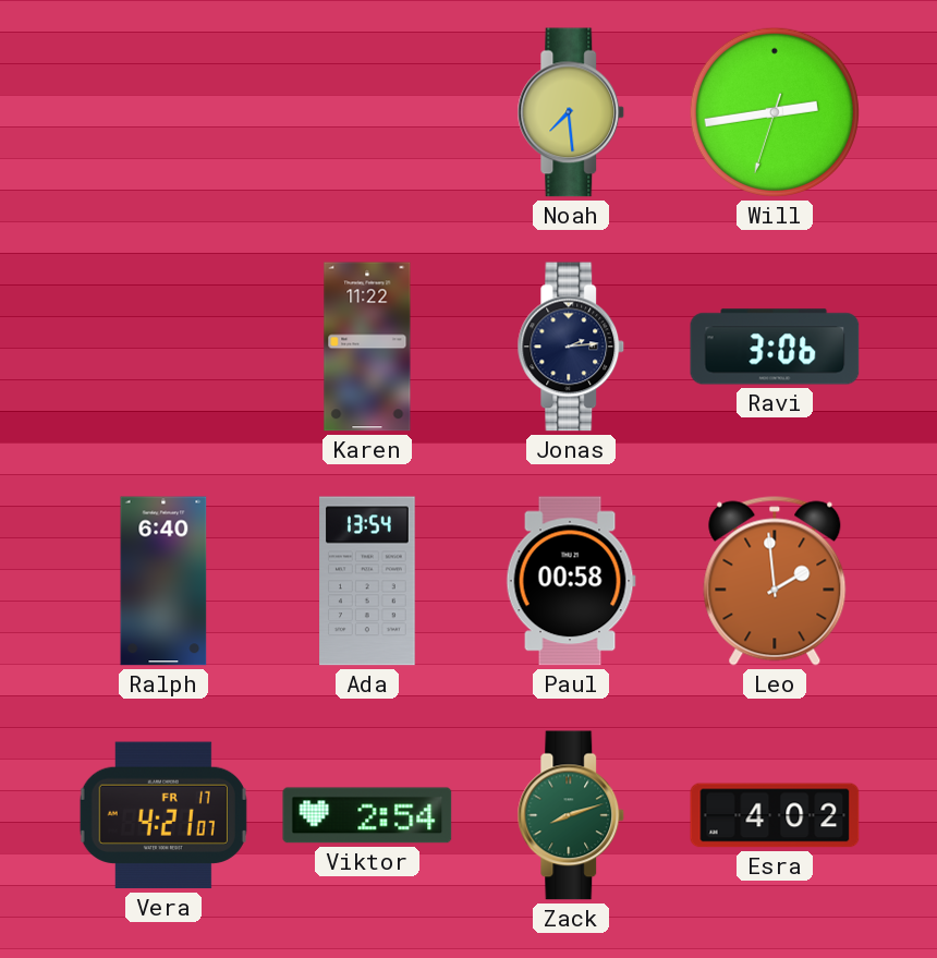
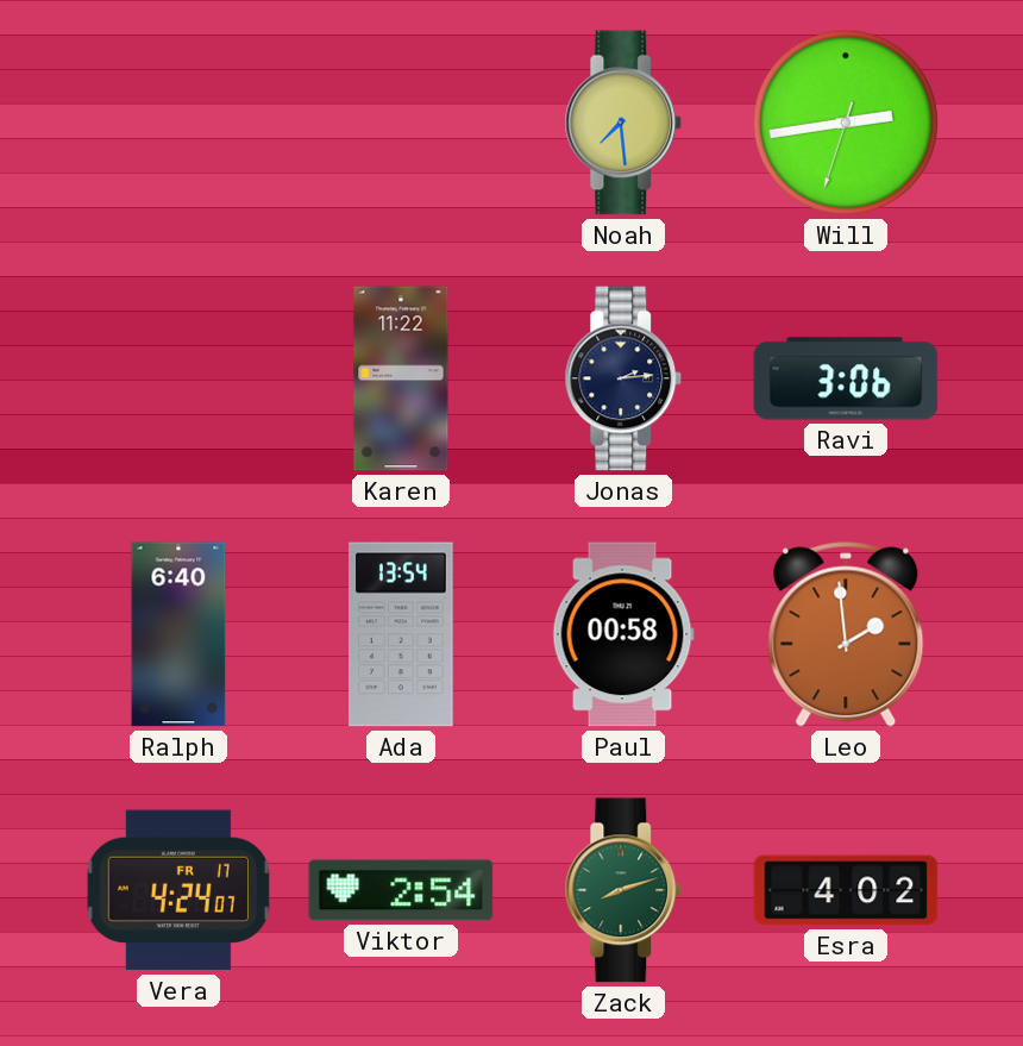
Vera: 4:21 -> 4:24 (178, 890)
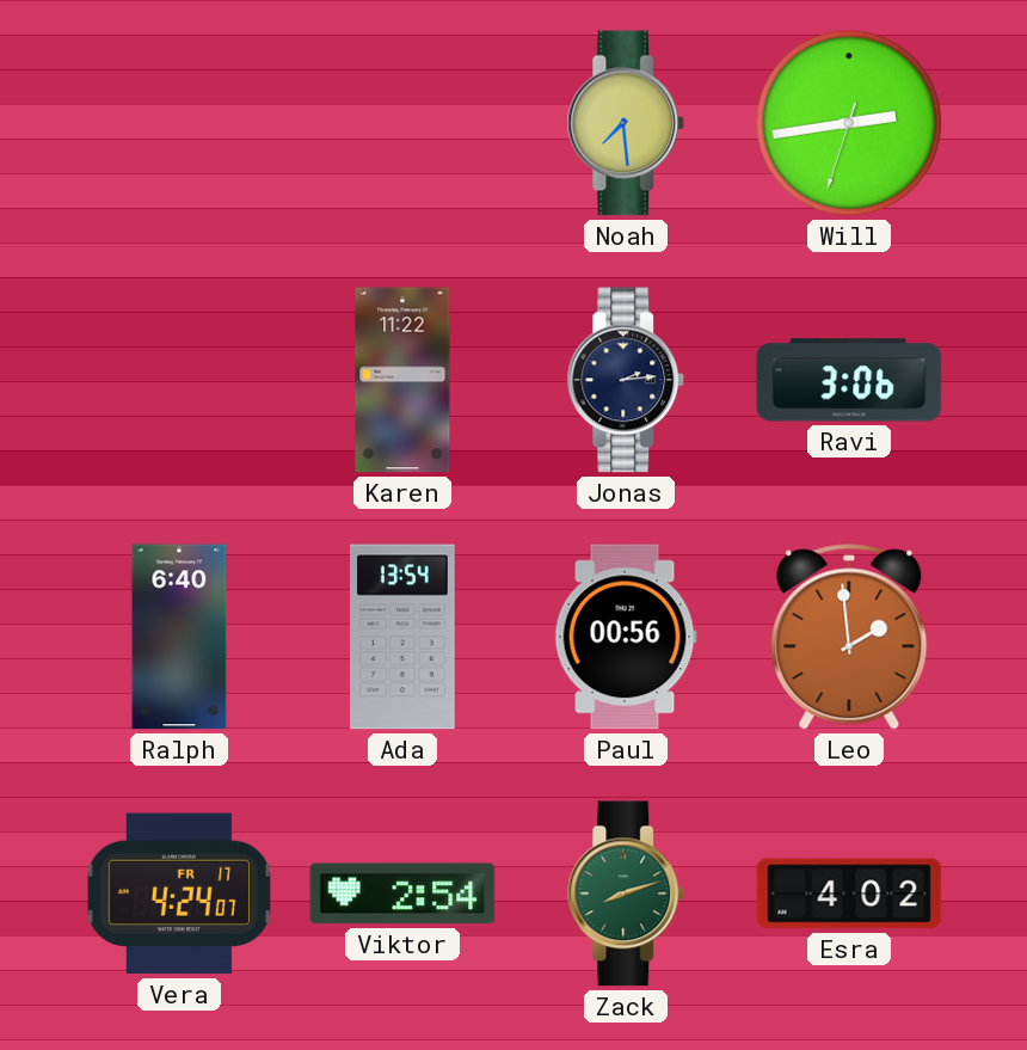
Paul: 00:58 -> 00:56 (626, 637)
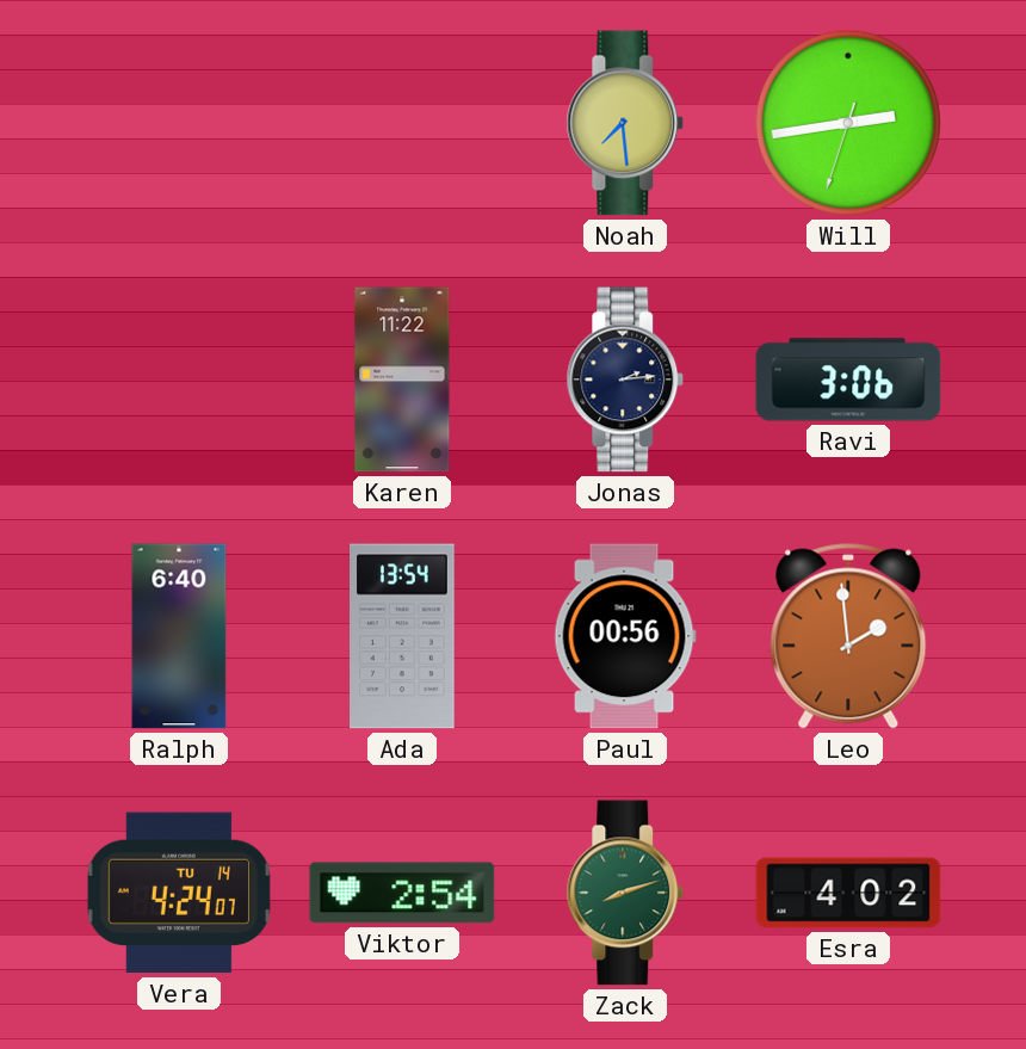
Vera date: FR 17 -> TU 14 (179, 893)
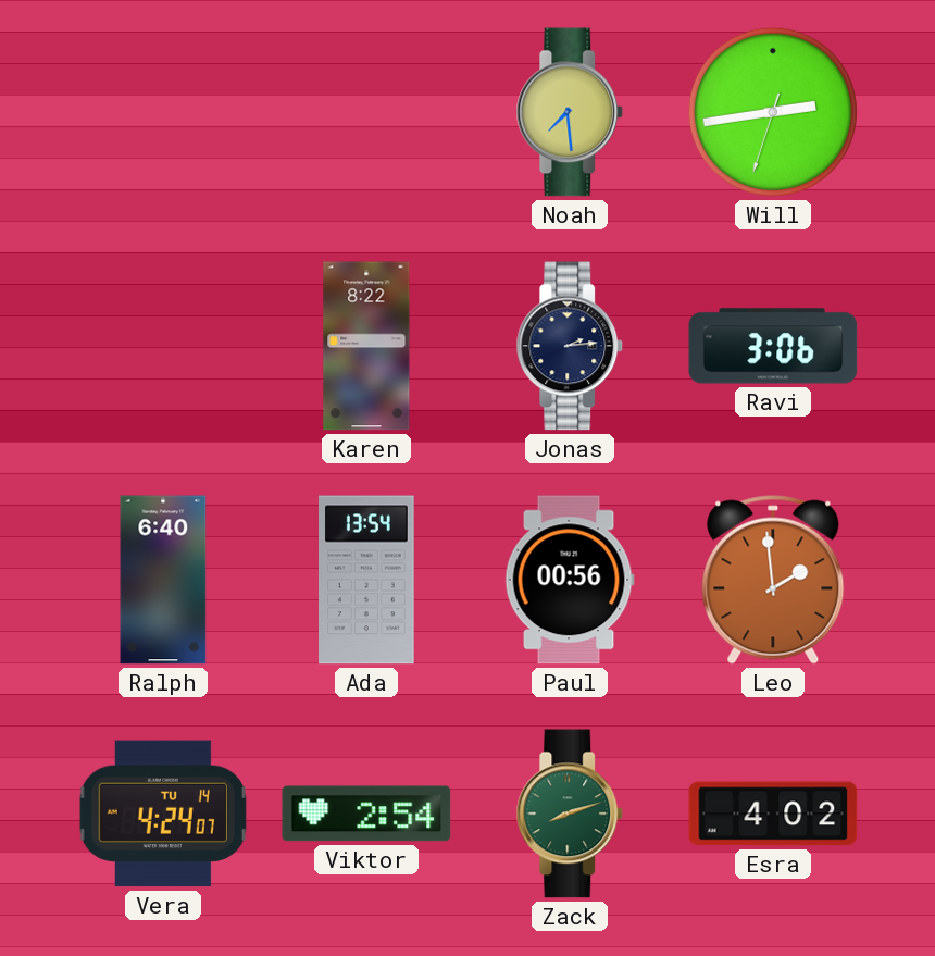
Karen: 11:22 -> 8:22 (366, 346)
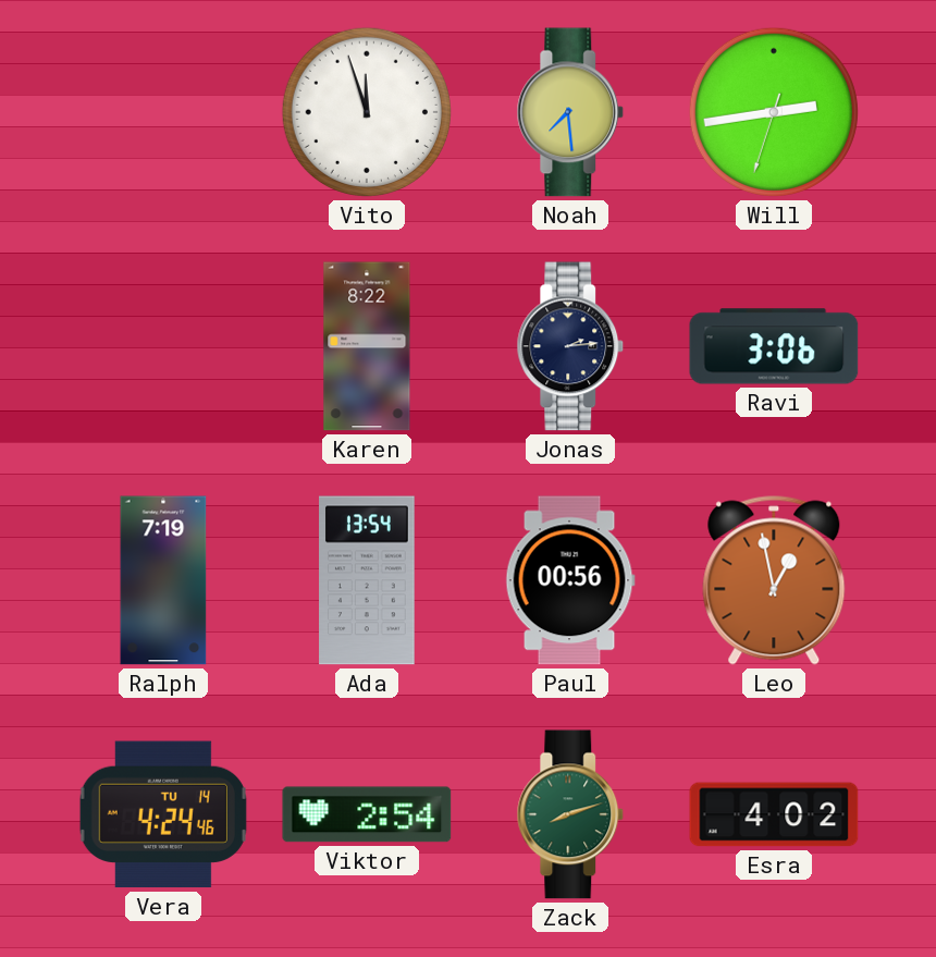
Vito: none -> 11:57 (367, 112)
Ralph: 6:40 -> 7:19 (163, 580)
Leo: 1:59 -> 12:58 (774, 580)
Vera: 4:24:07 -> 4:24:46 (163, 814)
